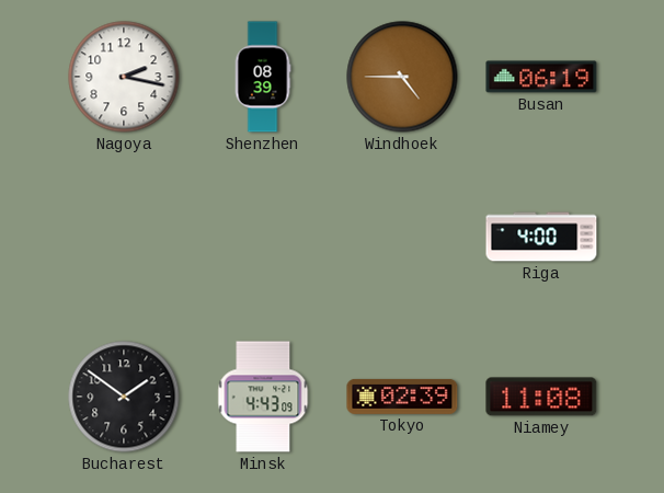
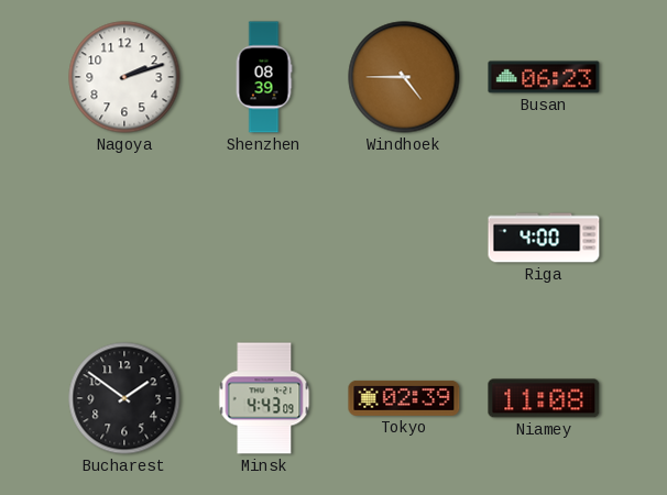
Nagoya: 2:17 -> 2:12 (124, 77)
Busan: 06:19 -> 06:23 (544, 77)
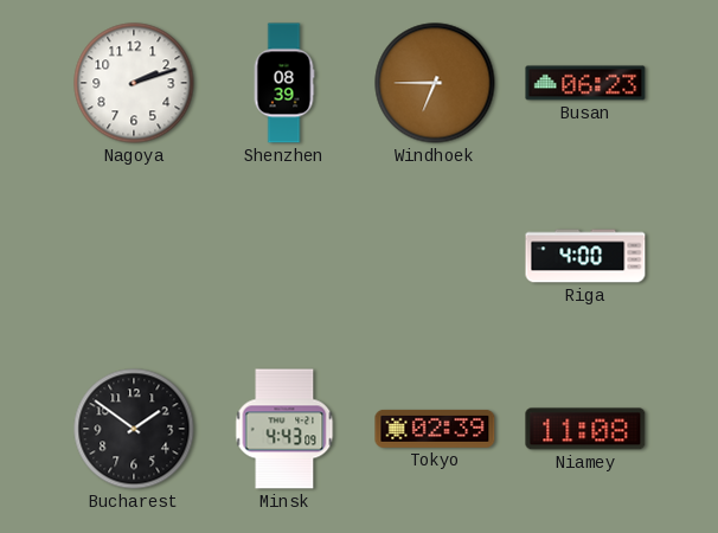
Windhoek: 4:45 -> 6:45 (435, 83)
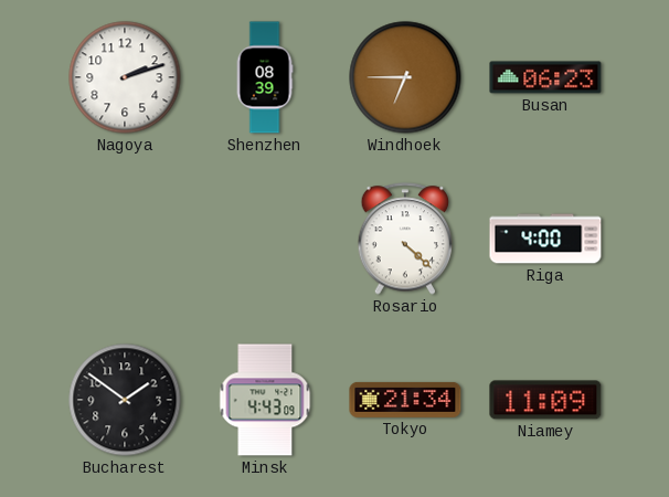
Rosario: none -> 4:22 (405, 239)
Tokyo: 02:39 -> 21:34 (405, 400)
Niamey: 11:08 -> 11:09 (545, 400)
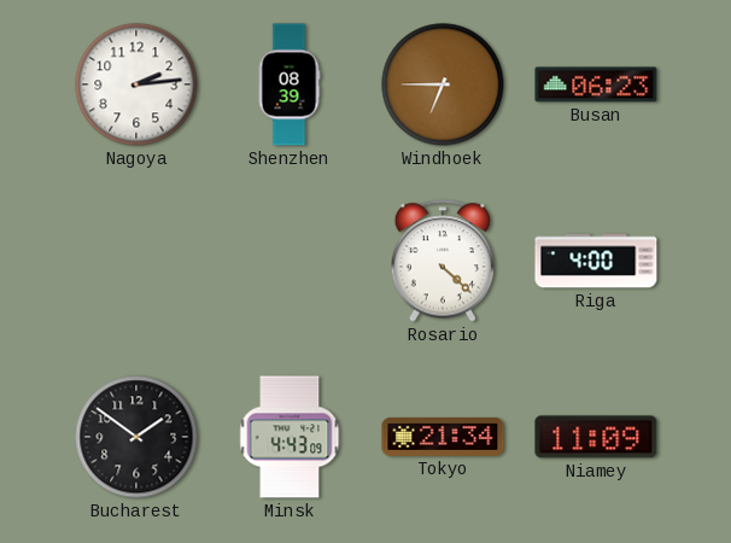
Nagoya: 2:12 -> 2:14 (136, 84)
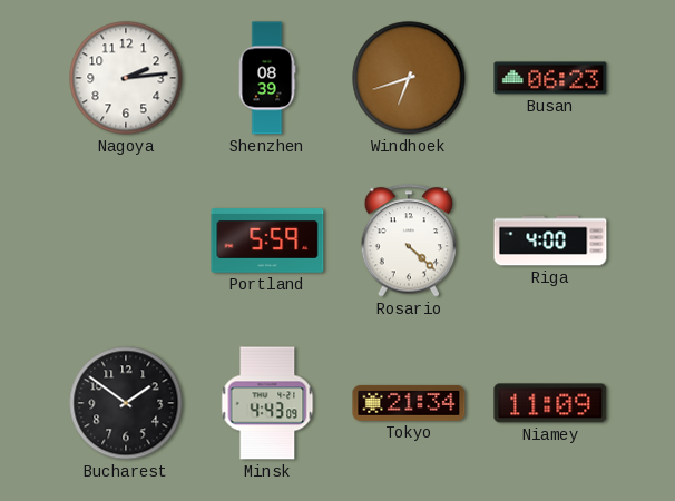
Windhoek: 6:45 -> 6:42 (409, 78)
Portland: none -> 5:59 (267, 240)
